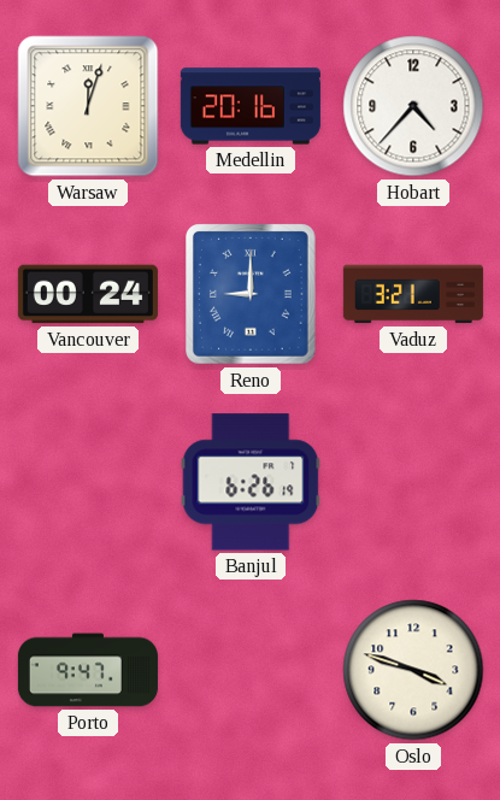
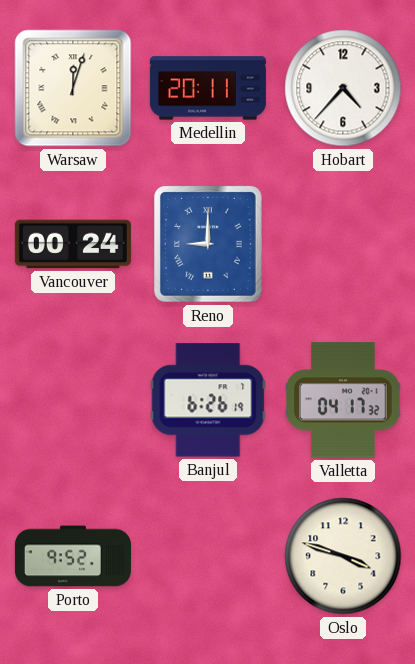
Medellin: 20:16 -> 20:11 (208, 88)
Vaduz: 3:21 -> none (413, 294)
Valletta: none -> 04:17 (344, 400)
Porto: 9:47 -> 9:52 (73, 556)
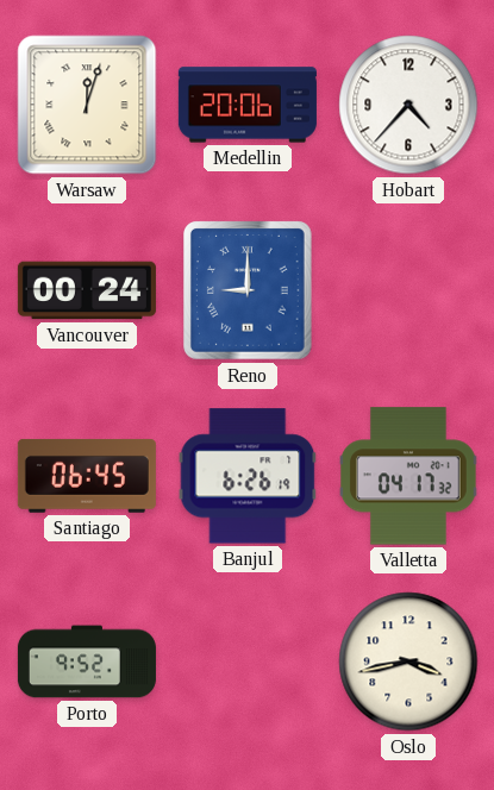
Medellin: 20:11 -> 20:06 (248, 105)
Santiago: none -> 06:45 (87, 476)
Oslo: 3:48 -> 3:43 (408, 662)
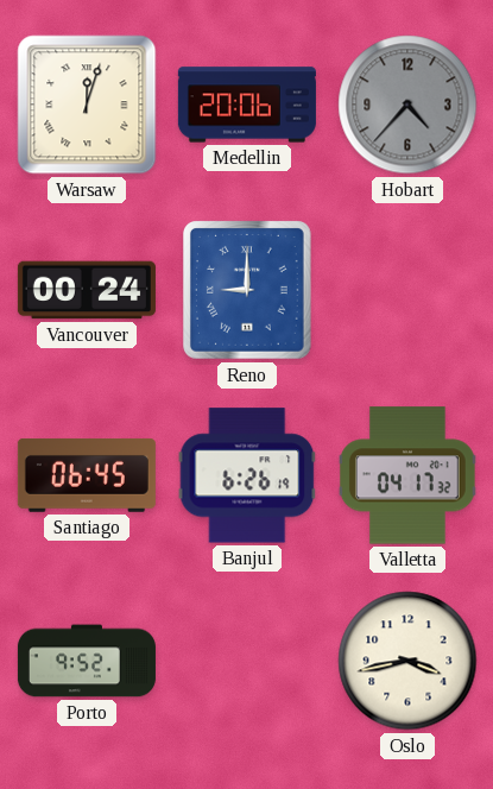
Hobart dial: white -> grey (407, 105)
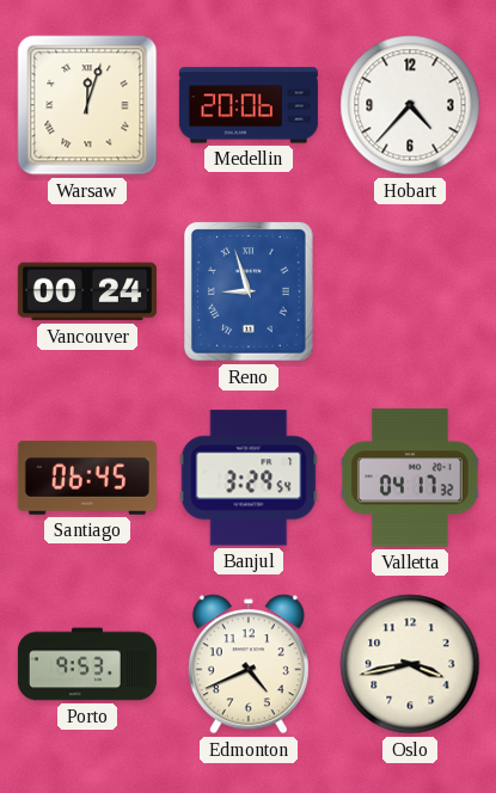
Hobart dial: grey -> white (410, 105)
Reno: 9:00 -> 8:57 (250, 293)
Banjul: 6:26 -> 3:29 (249, 478)
Porto: 9:52 -> 9:53 (87, 664)
Edmonton: none -> 4:41 (249, 664)
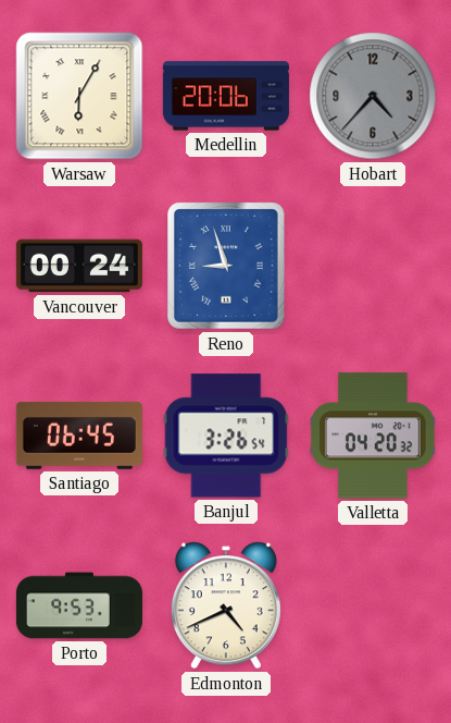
Warsaw: 12:03 -> 6:05 (79, 96)
Hobart dial: white -> grey (373, 96)
Banjul: 3:29 -> 3:26 (226, 436)
Valletta: 04:17 -> 04:20 (374, 436)
Oslo: 3:43 -> none (410, 664)
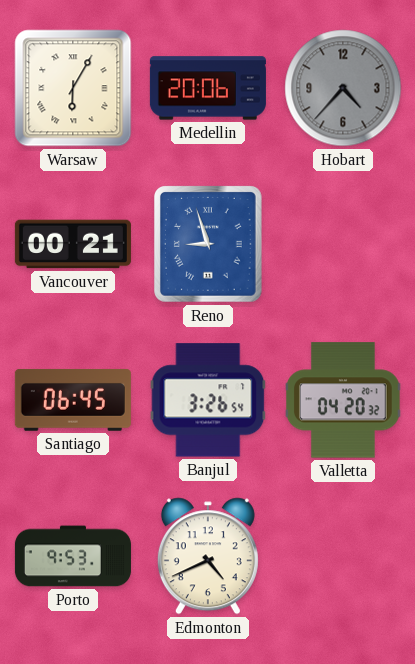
Vancouver: 00:24 -> 00:21 (73, 244)
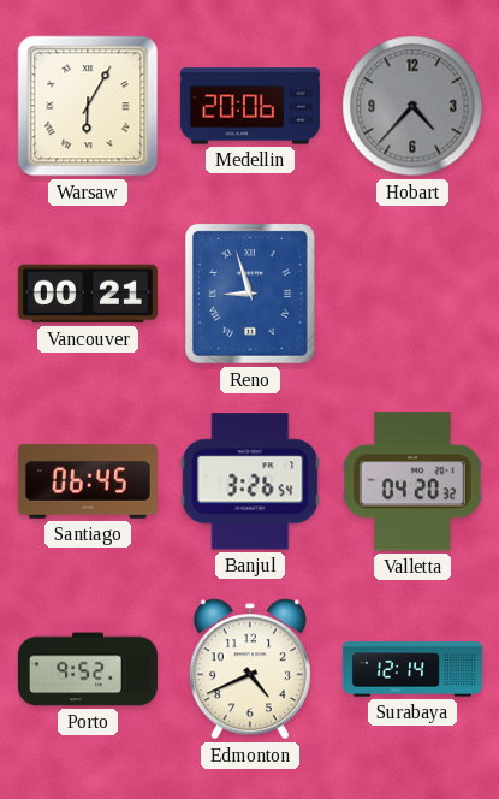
Porto: 9:53 -> 9:52 (88, 669)
Surabaya: none -> 12:14 (412, 669)
